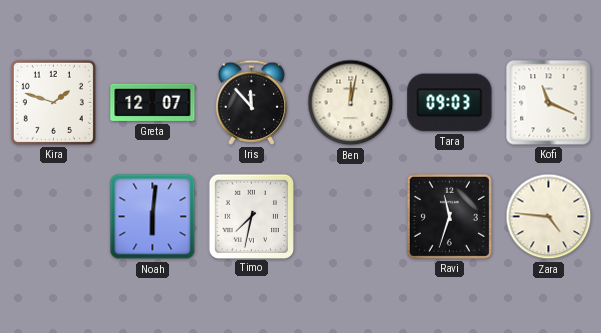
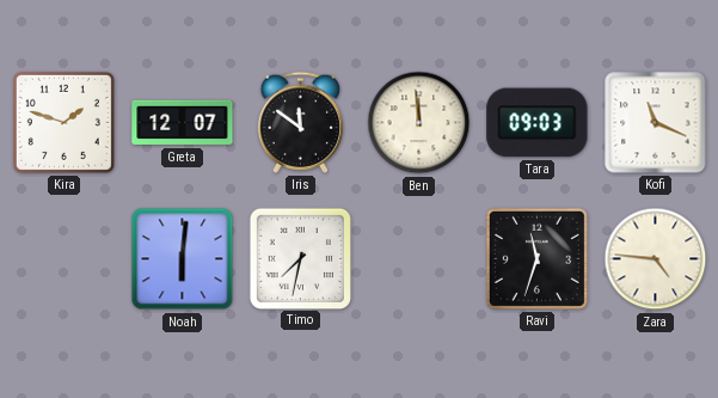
Iris: 11:53 -> 11:51 (301, 122)
Ben: 12:02 -> 11:59 (419, 123)
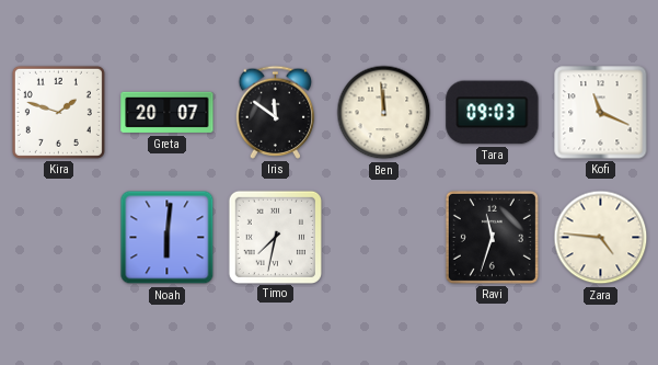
Greta: 12:07 -> 20:07 (168, 113)
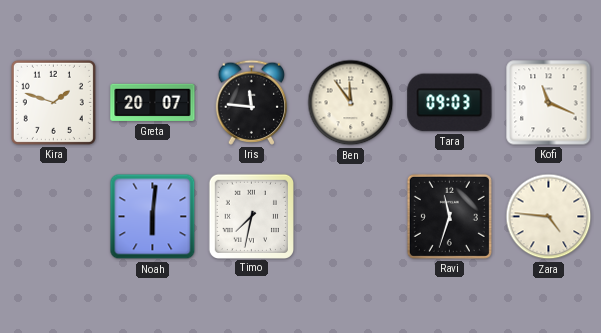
Iris: 11:51 -> 11:46 (252, 102)
Ben: 11:59 -> 11:54 (351, 103)
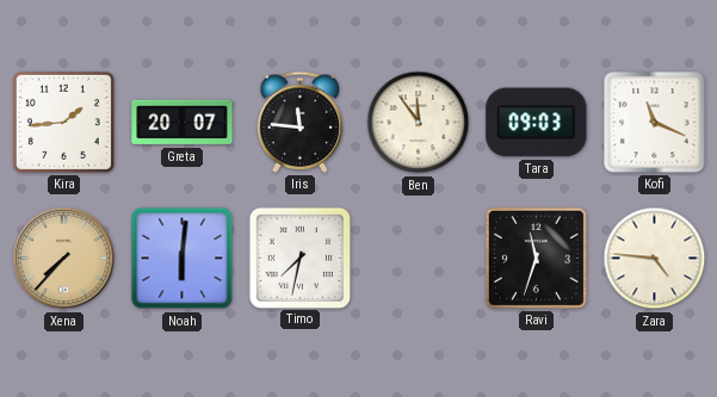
Kira: 1:48 -> 1:44 (63, 122)
Xena: none -> 7:37 (64, 259)
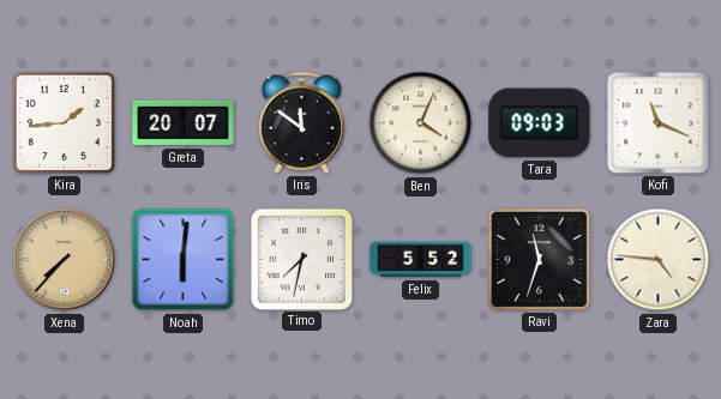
Iris: 11:46 -> 11:51 (302, 122)
Ben: 11:54 -> 4:04 (421, 123)
Felix: none -> 5:52 (421, 260)
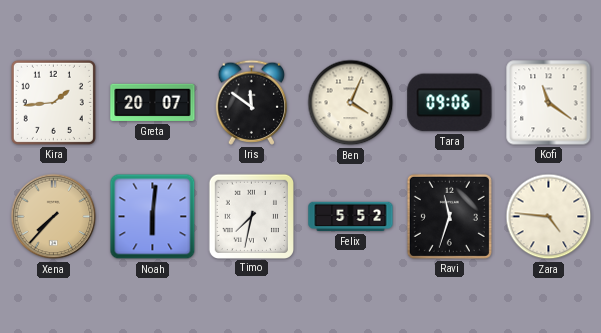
Tara: 09:03 -> 09:06 (450, 103)
Kofi: 11:19 -> 11:21 (549, 103)
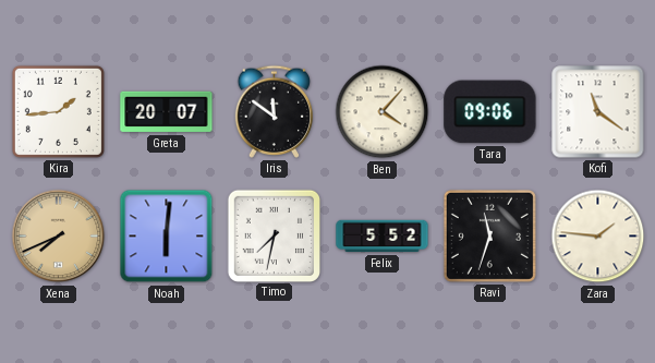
Ben: 4:04 -> 4:07 (383, 112)
Xena: 7:37 -> 7:41 (59, 237)
Zara: 4:46 -> 1:46 (598, 237)
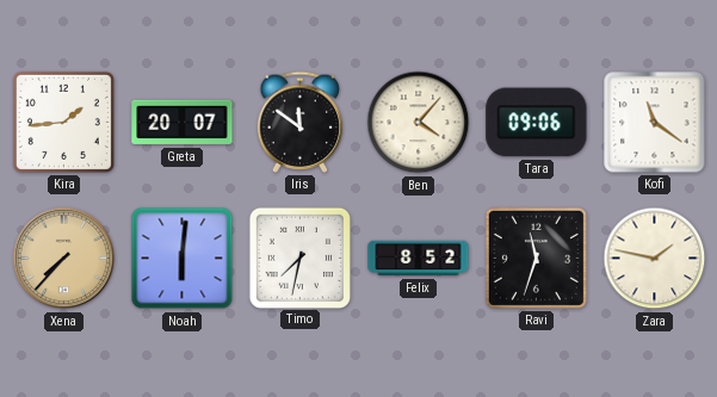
Xena: 7:41 -> 7:37 (64, 259)
Felix: 5:52 -> 8:52 (419, 259)
Zara: 1:46 -> 1:47 (655, 259)
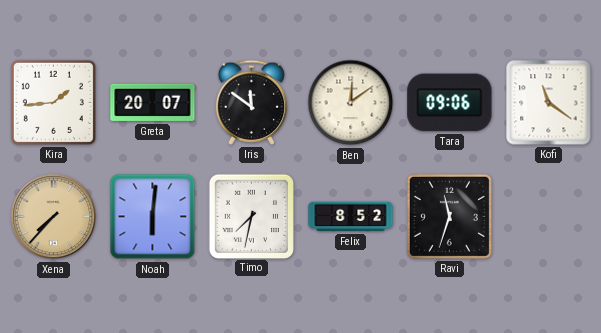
Ben: 4:07 -> 12:09 (351, 103)
Zara: 1:47 -> none (655, 259)
